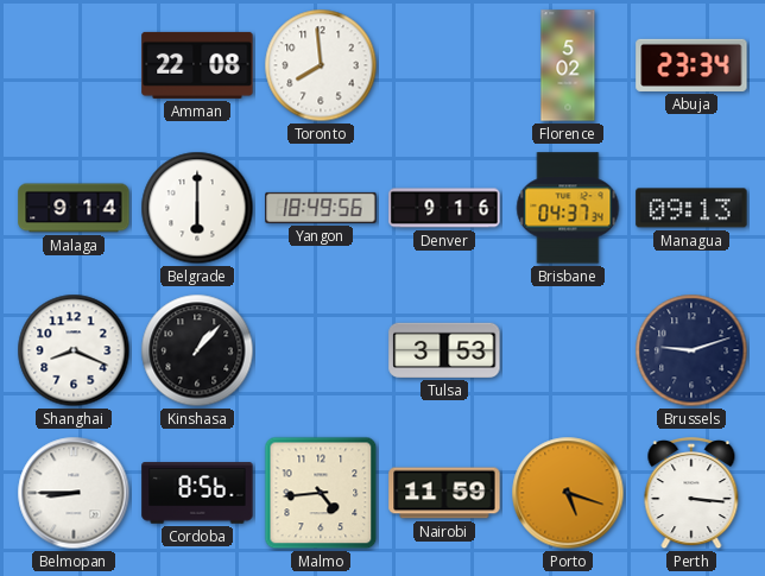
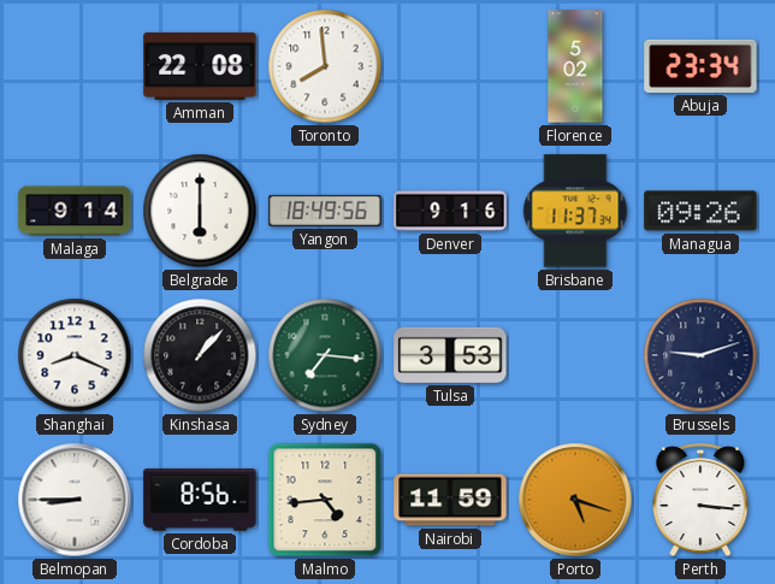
Brisbane: 04:37 -> 11:37 (575, 211)
Managua: 09:13 -> 09:26 (700, 211)
Sydney: none -> 7:16 (325, 355)
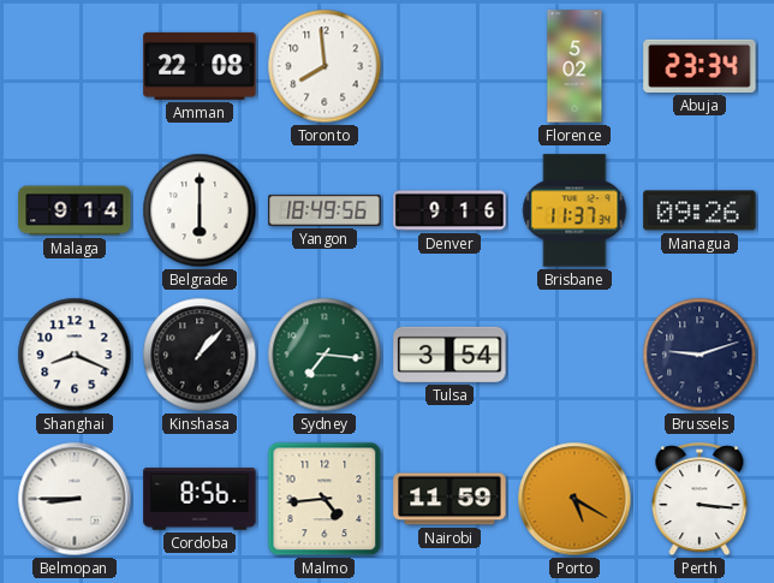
Tulsa: 3:53 -> 3:54 (449, 355)
Porto: 5:18 -> 5:20 (574, 499)
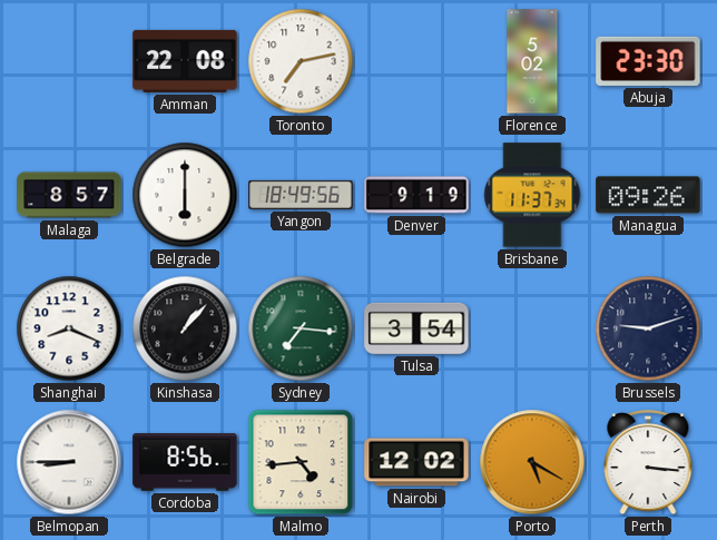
Toronto: 7:59 -> 7:13 (301, 61)
Abuja: 23:34 -> 23:30 (648, 61)
Malaga: 9:14 -> 8:57 (69, 195)
Denver: 9:16 -> 9:19 (416, 195)
Nairobi: 11:59 -> 12:02 (416, 462)
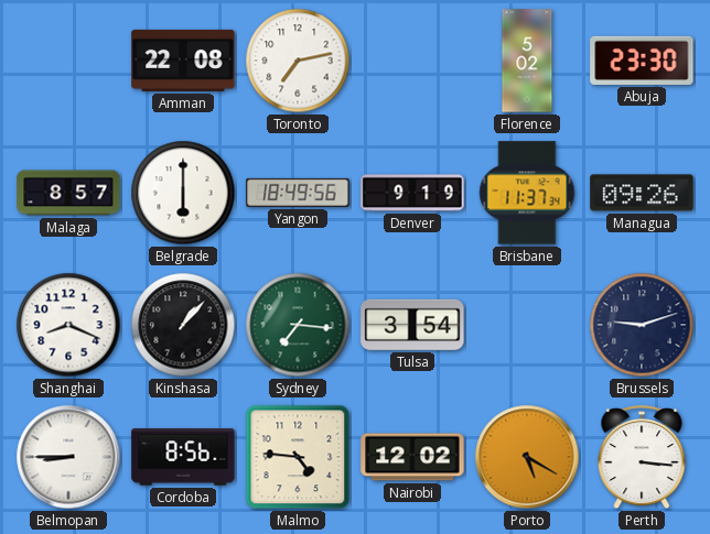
Malmo: 4:44 -> 4:46 (298, 457)
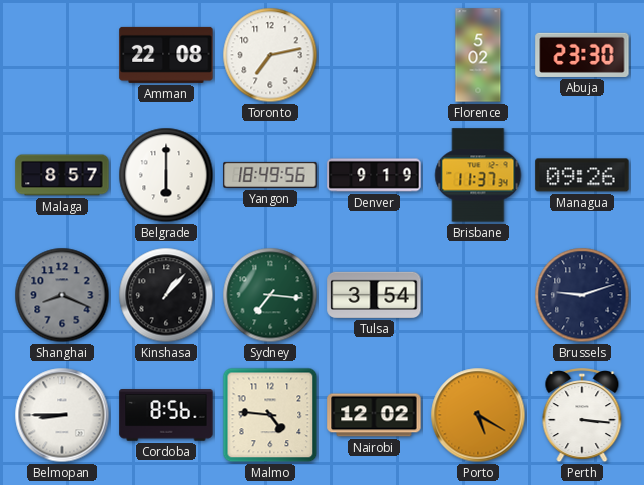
Shanghai dial: white -> grey (62, 295)
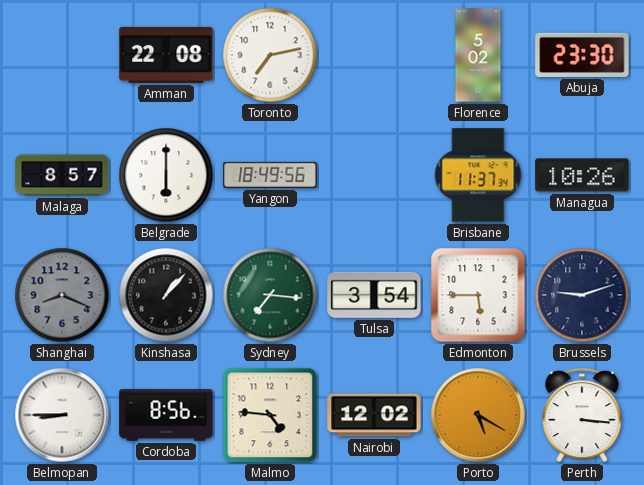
Denver: 9:19 -> none (374, 175)
Managua: 09:26 -> 10:26 (582, 175)
Edmonton: none -> 5:45 (478, 295)
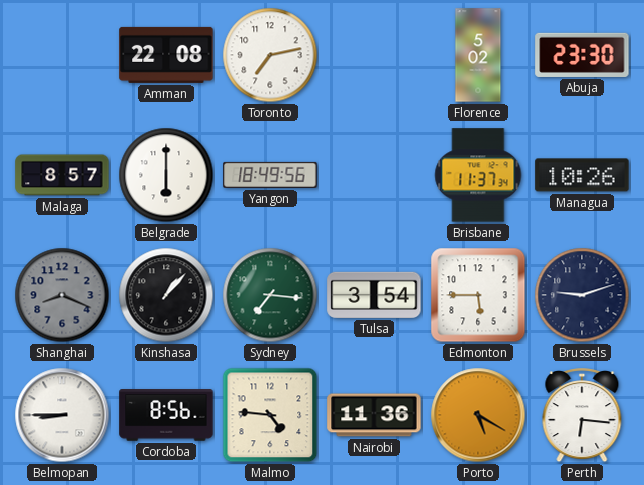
Nairobi: 12:02 -> 11:36 (374, 415)
Perth: 3:16 -> 6:16 (582, 416)
